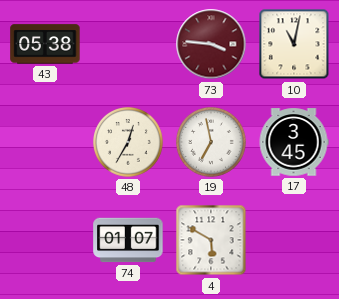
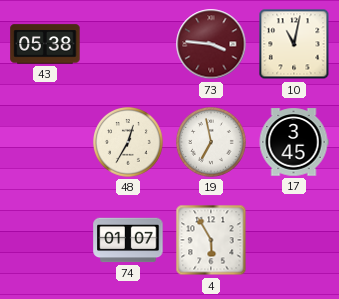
4: 5:50 -> 5:55 (211, 240)
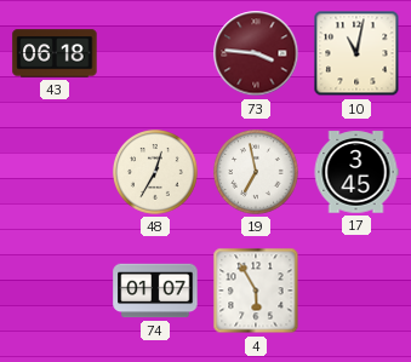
43: 05:38 -> 06:18 (55, 53)
